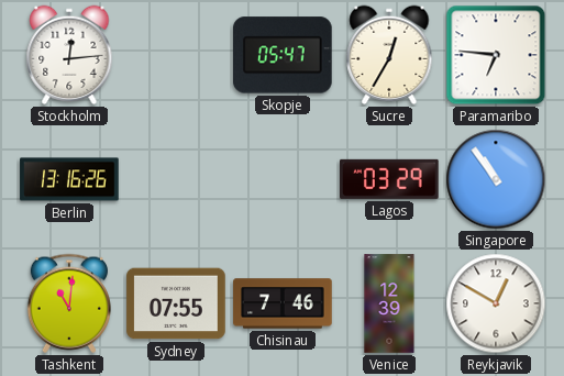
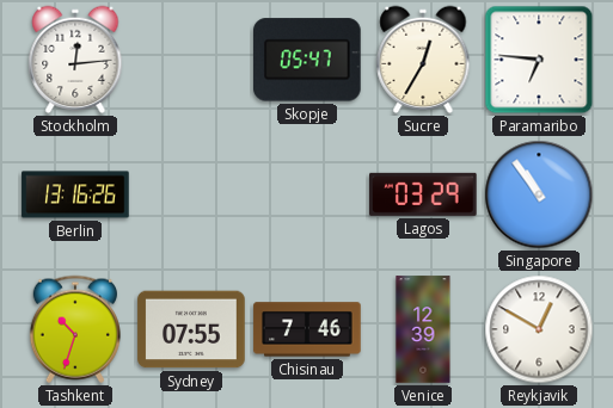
Tashkent: 11:01 -> 10:33 (75, 329)
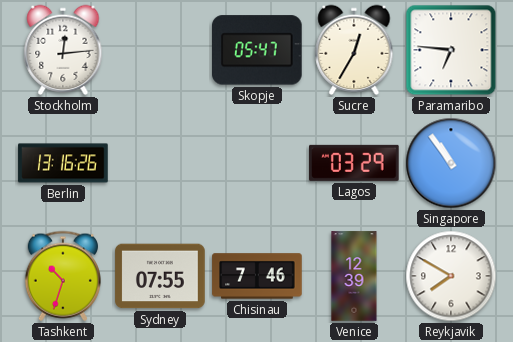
Reykjavik: 12:50 -> 7:50 (451, 276)
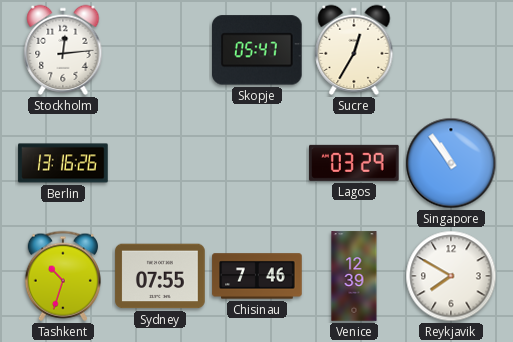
Paramaribo: 6:46 -> none (451, 50)
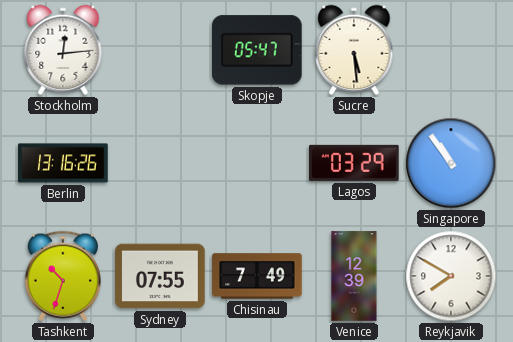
Sucre: 12:35 -> 5:29 (354, 50)
Chisinau: 7:46 -> 7:49 (257, 276)
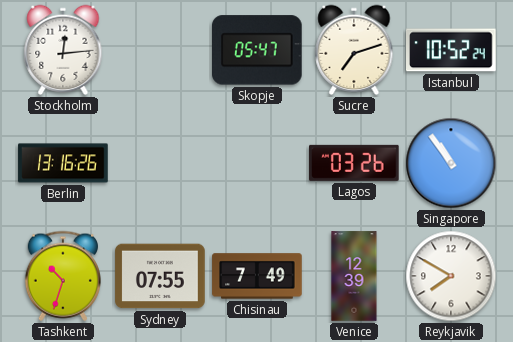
Sucre: 5:29 -> 7:12 (354, 50)
Istanbul: none -> 10:52 (452, 50)
Lagos: 03:29 -> 03:26 (355, 163)
